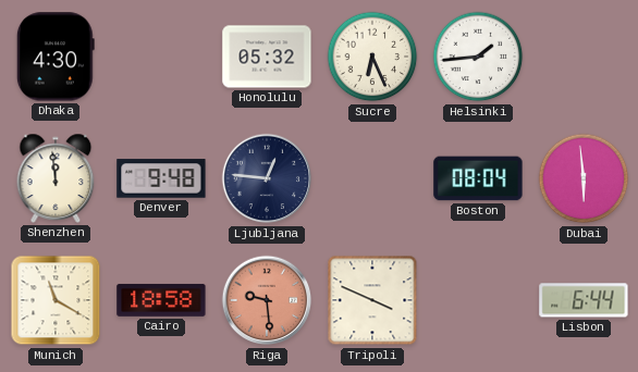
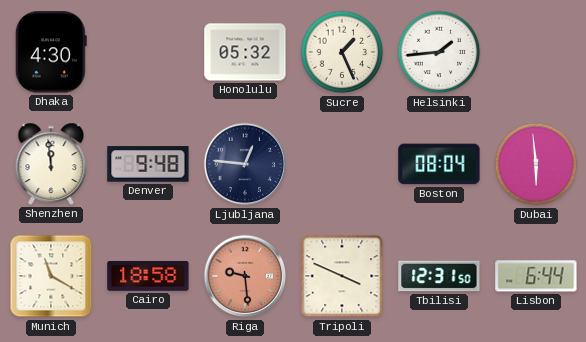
Sucre: 6:26 -> 1:26 (342, 52)
Tbilisi: none -> 12:31 (439, 276)
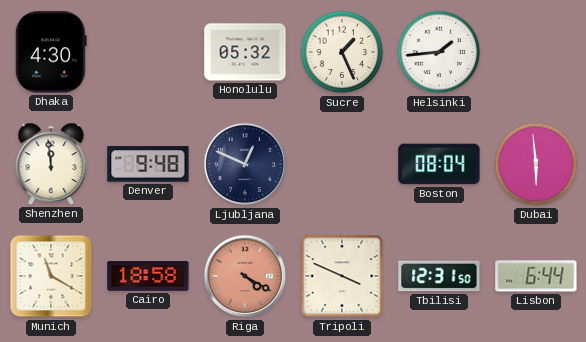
Ljubljana: 12:46 -> 12:49 (245, 164)
Riga: 9:29 -> 4:20 (245, 276)
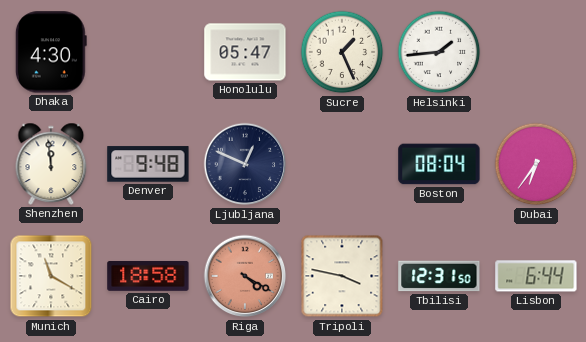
Honolulu: 05:32 -> 05:47 (245, 52)
Dubai: 5:59 -> 6:36 (536, 164)
Tripoli: 3:49 -> 3:47 (342, 276)
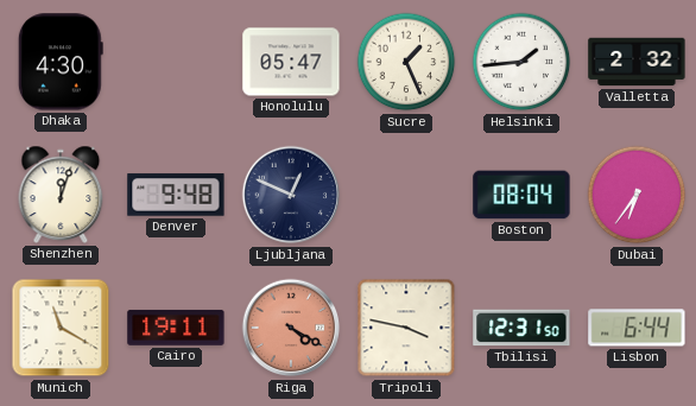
Valletta: none -> 2:32 (637, 62)
Shenzhen: 11:59 -> 12:03 (61, 195)
Cairo: 18:58 -> 19:11 (176, 328)
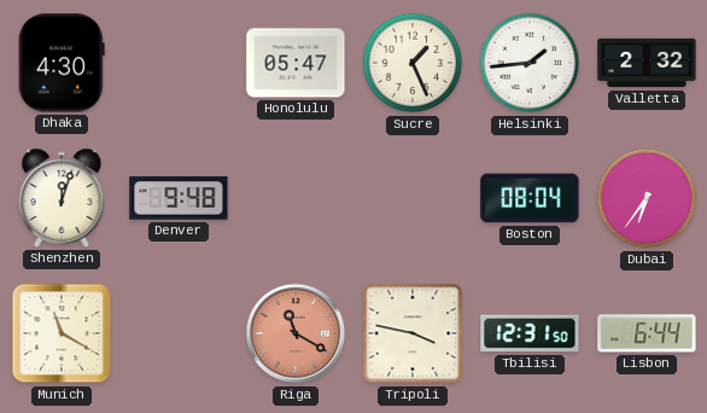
Ljubljana: 12:49 -> none (291, 195)
Cairo: 19:11 -> none (176, 328)
Riga: 4:20 -> 11:20 (296, 333)
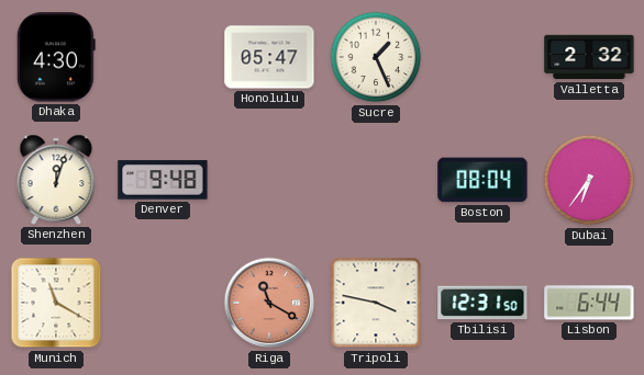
Helsinki: 1:44 -> none (530, 63)
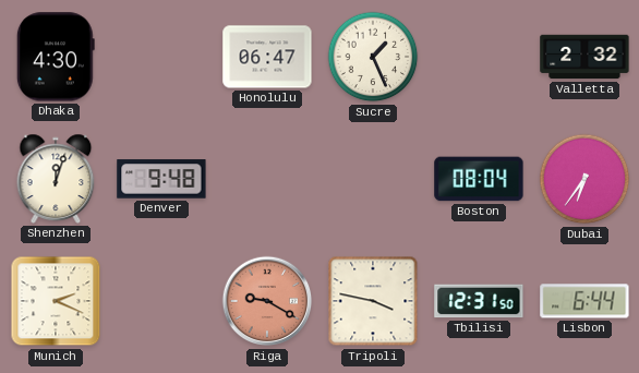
Honolulu: 05:47 -> 06:47 (267, 57)
Munich: 11:20 -> 2:19 (56, 301)
Riga: 11:20 -> 9:20 (267, 301)
